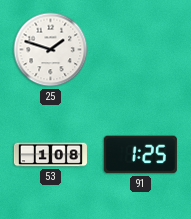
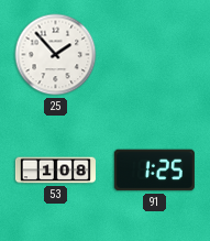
25: 1:48 -> 1:53 (56, 55)
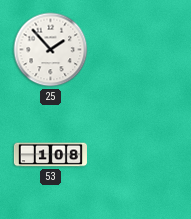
91: 1:25 -> none (154, 171)
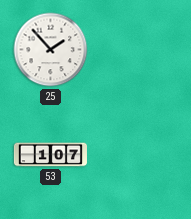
53: 1:08 -> 1:07 (50, 155)
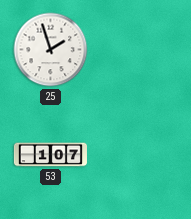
25: 1:53 -> 1:57 (51, 50)
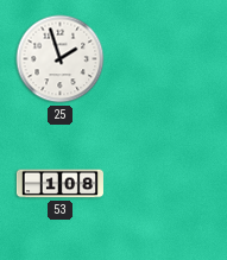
53: 1:07 -> 1:08 (59, 184)
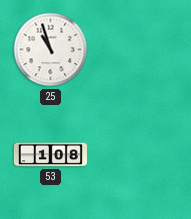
25: 1:57 -> 10:57 (51, 50)
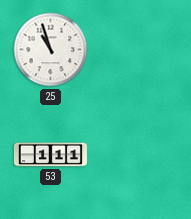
53: 1:08 -> 1:11 (50, 155)
